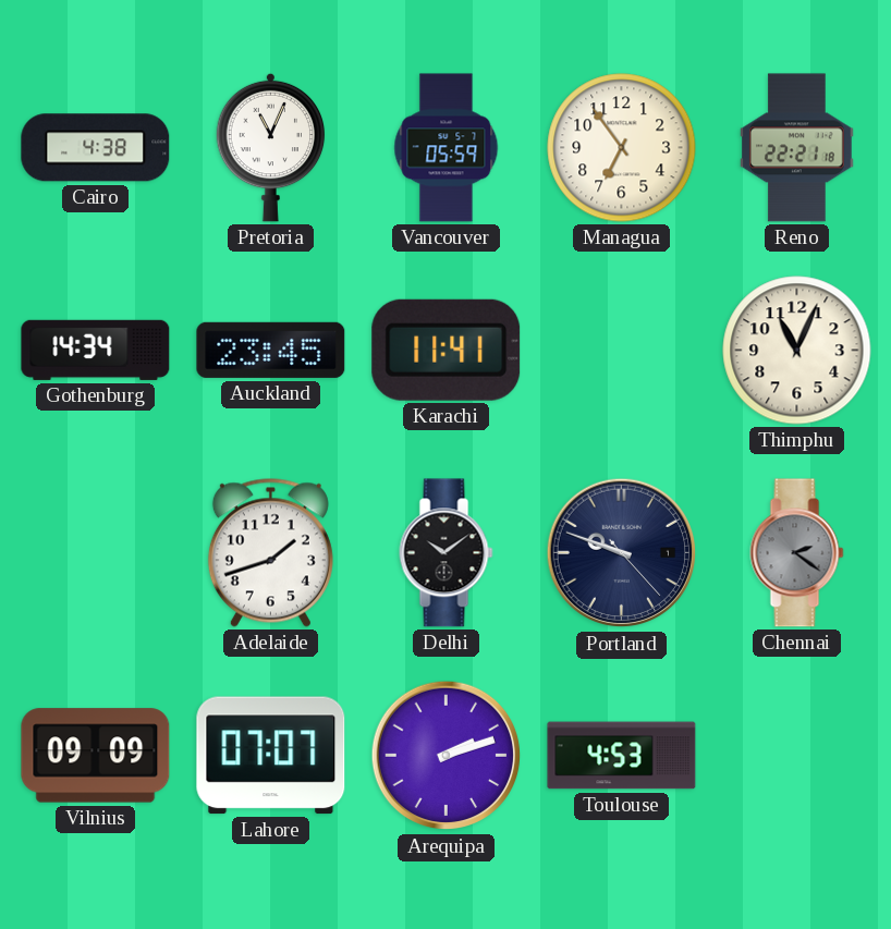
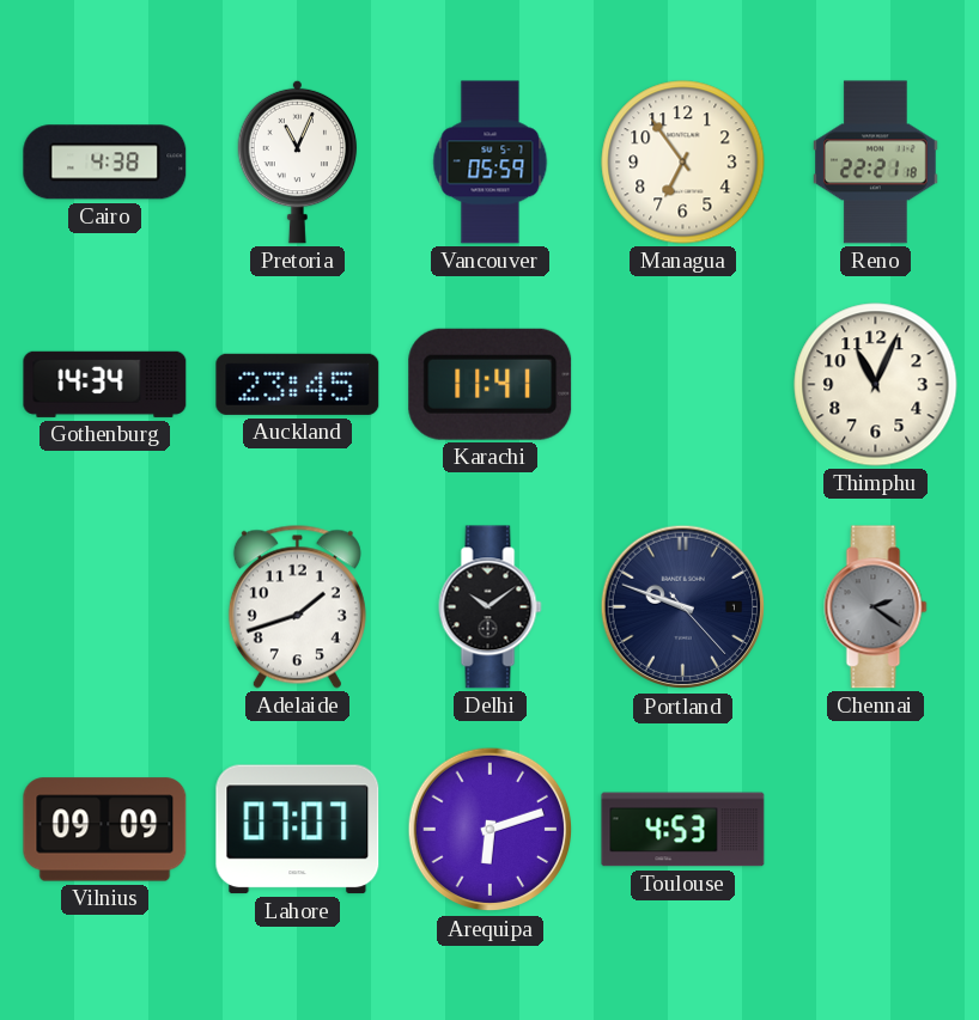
Arequipa: 2:12 -> 6:12 (491, 830)
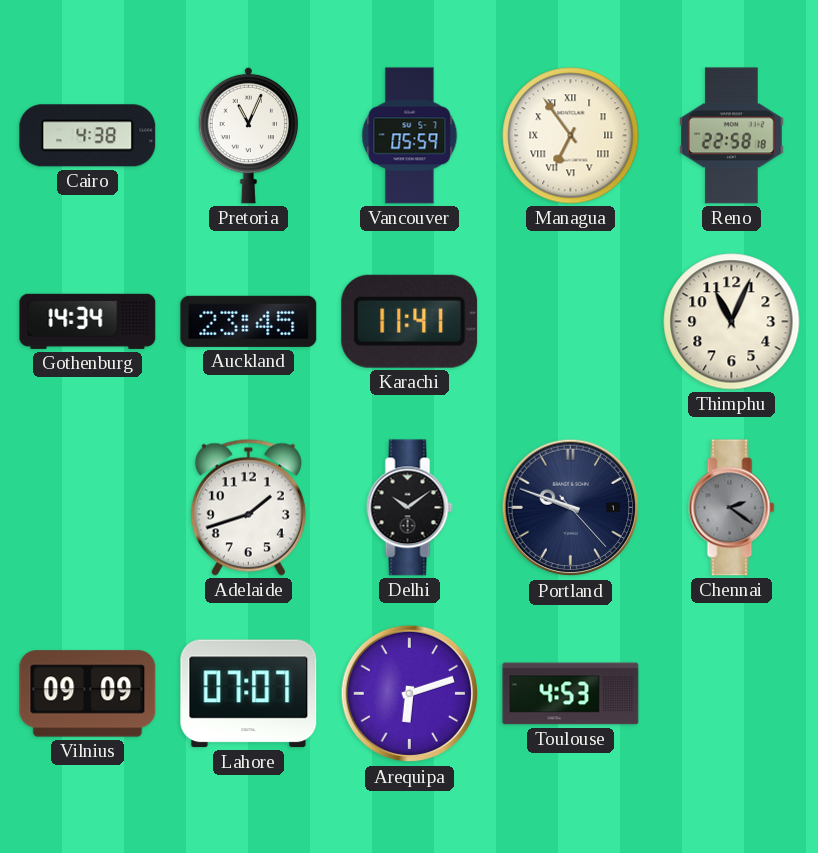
Managua numerals: Arabic -> Roman (571, 136)
Reno: 22:21 -> 22:58 (732, 136)
